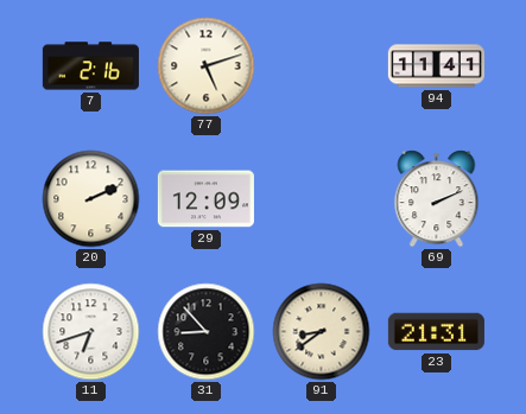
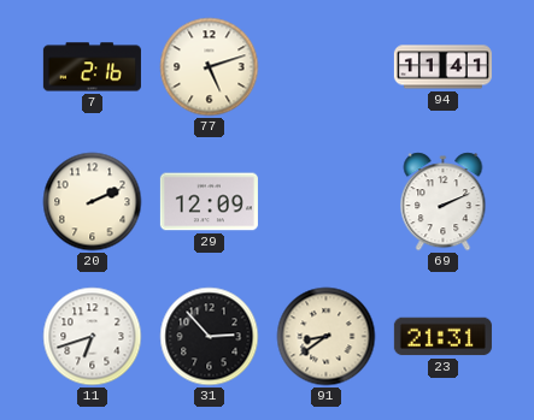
31: 8:53 -> 2:53 (210, 337)
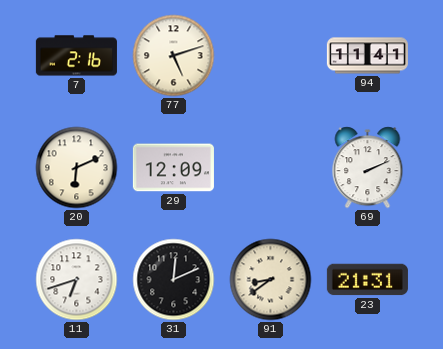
20: 2:11 -> 6:11 (77, 168)
31: 2:53 -> 12:11 (174, 280)
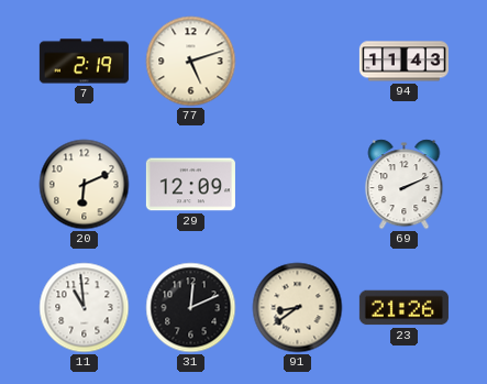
7: 2:16 -> 2:19 (84, 62)
94: 11:41 -> 11:43 (403, 62)
11: 6:42 -> 10:59 (85, 308)
23: 21:31 -> 21:26 (403, 308)
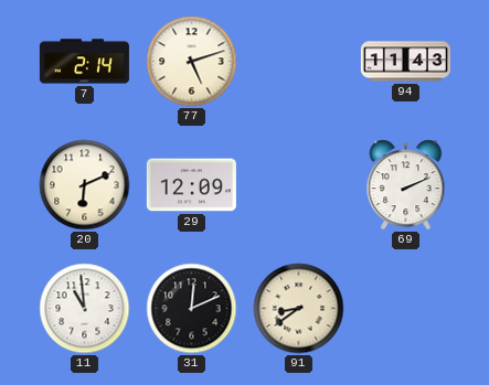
7: 2:19 -> 2:14 (84, 62)
23: 21:26 -> none (403, 308)
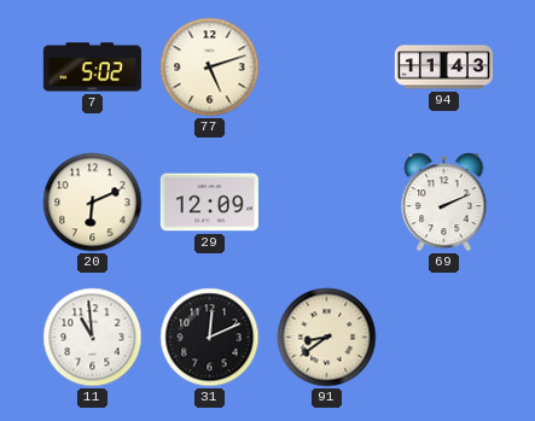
7: 2:14 -> 5:02 (92, 68)
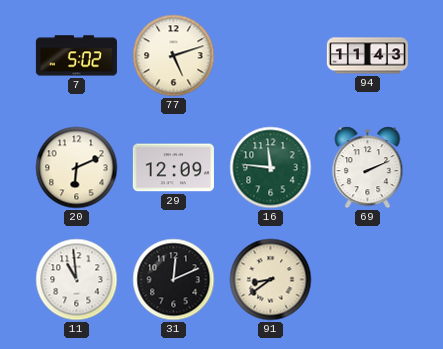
16: none -> 11:46 (271, 168)
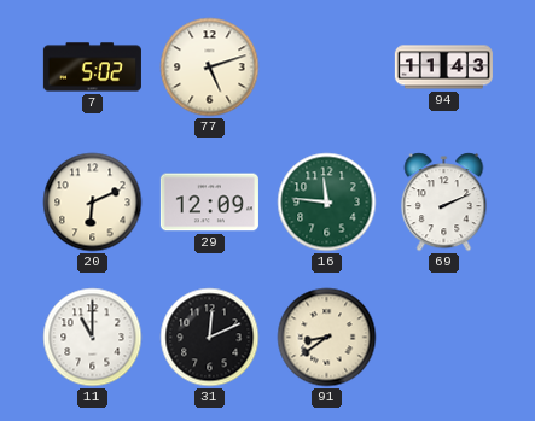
11: 10:59 -> 11:00 (93, 338)
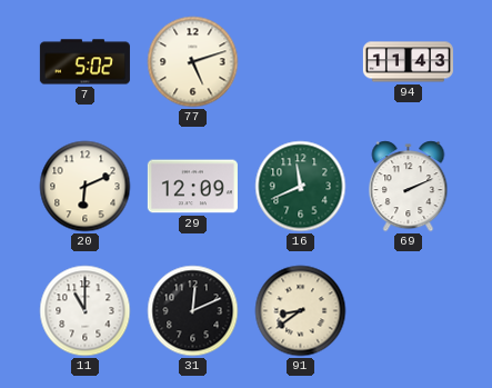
16: 11:46 -> 11:41 (301, 187)
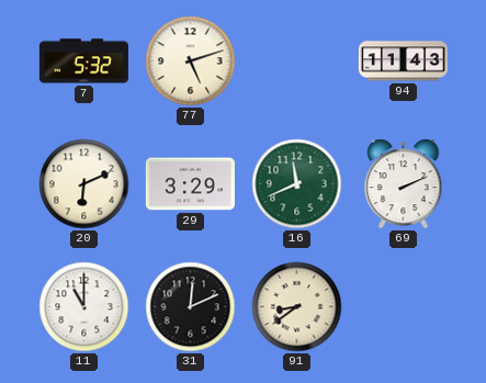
7: 5:02 -> 5:32 (83, 61)
29: 12:09 -> 3:29 (190, 184)
